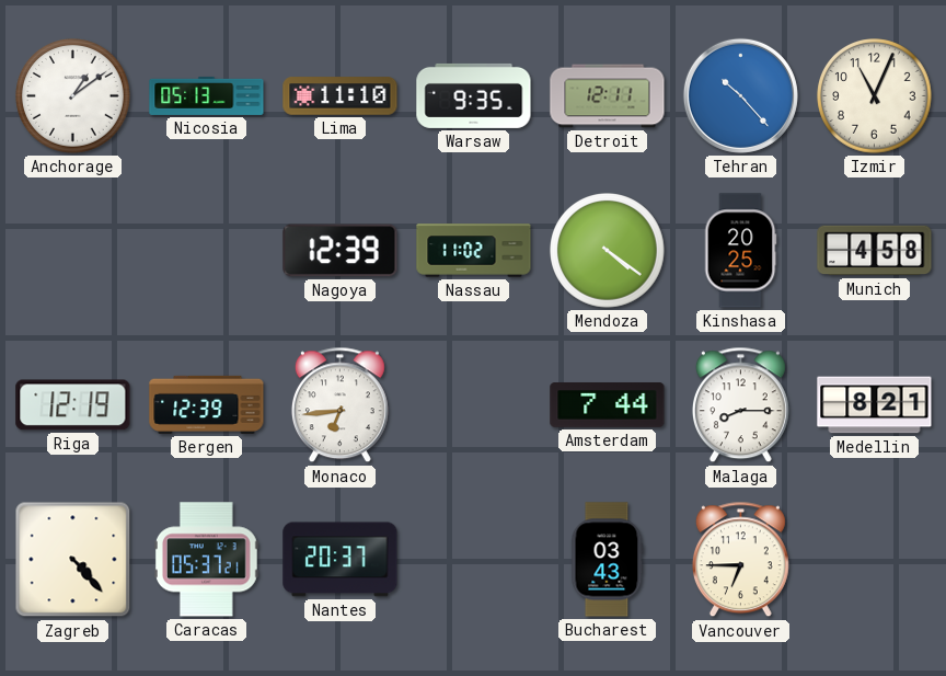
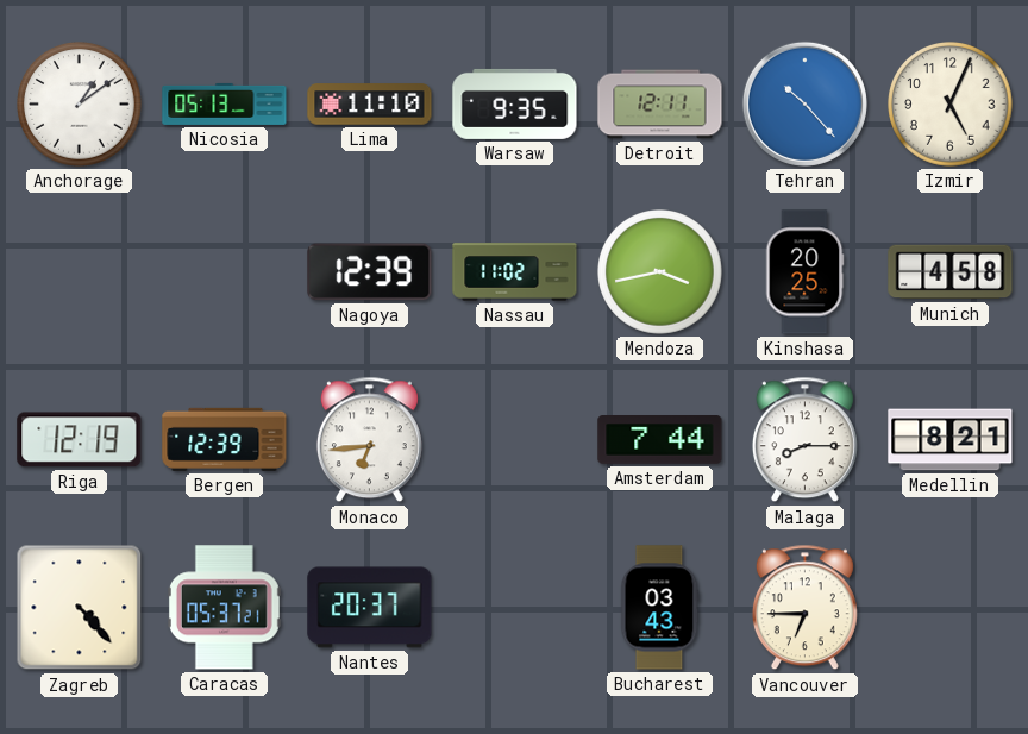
Izmir: 11:04 -> 5:04 (951, 105)
Mendoza: 4:21 -> 3:43 (660, 272)
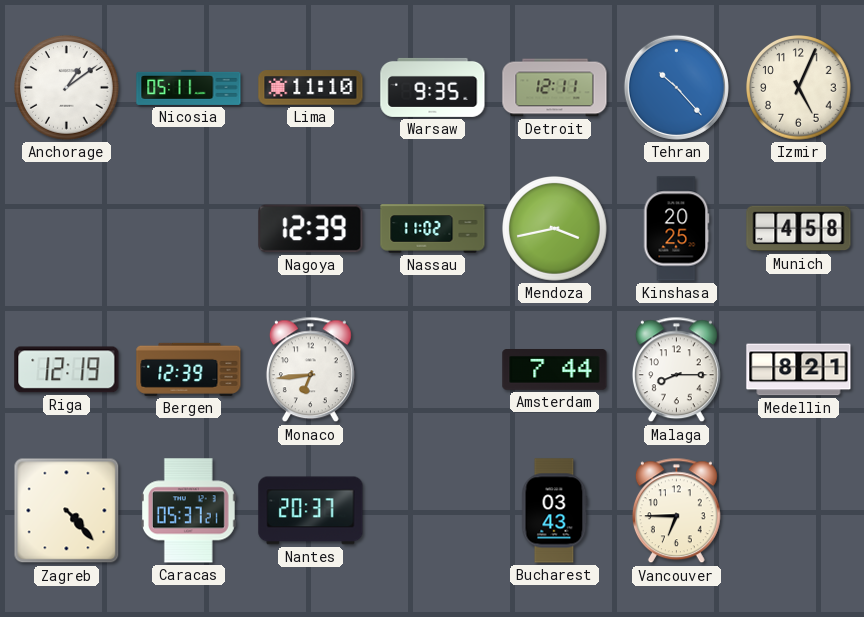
Nicosia: 05:13 -> 05:11 (189, 87)
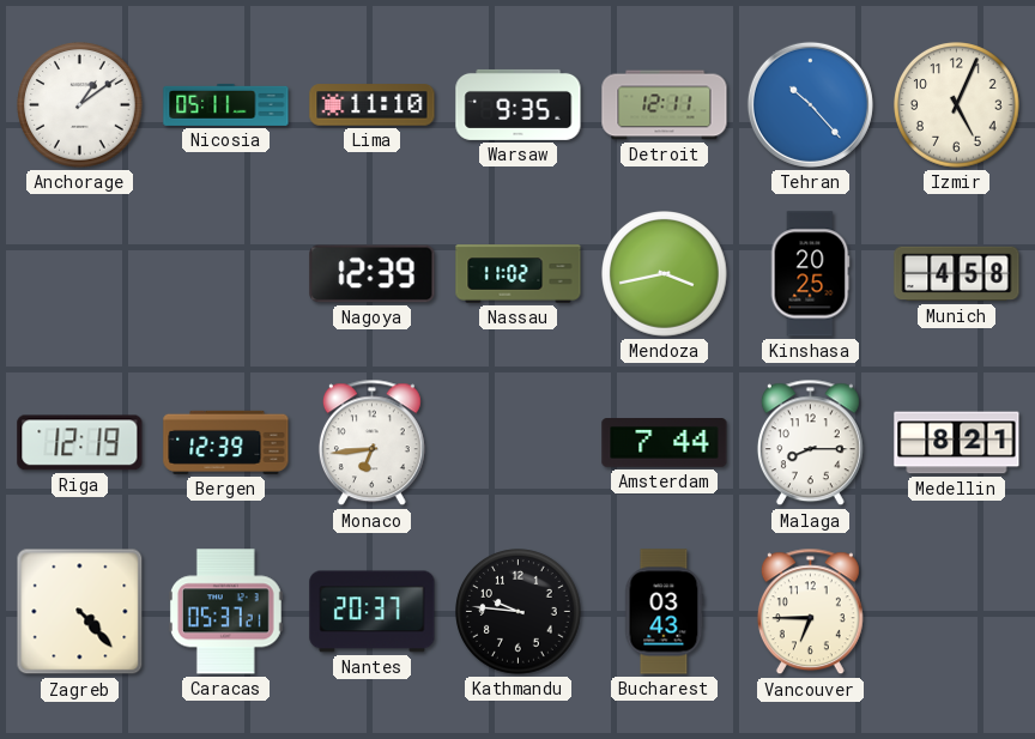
Kathmandu: none -> 9:46 (519, 612)
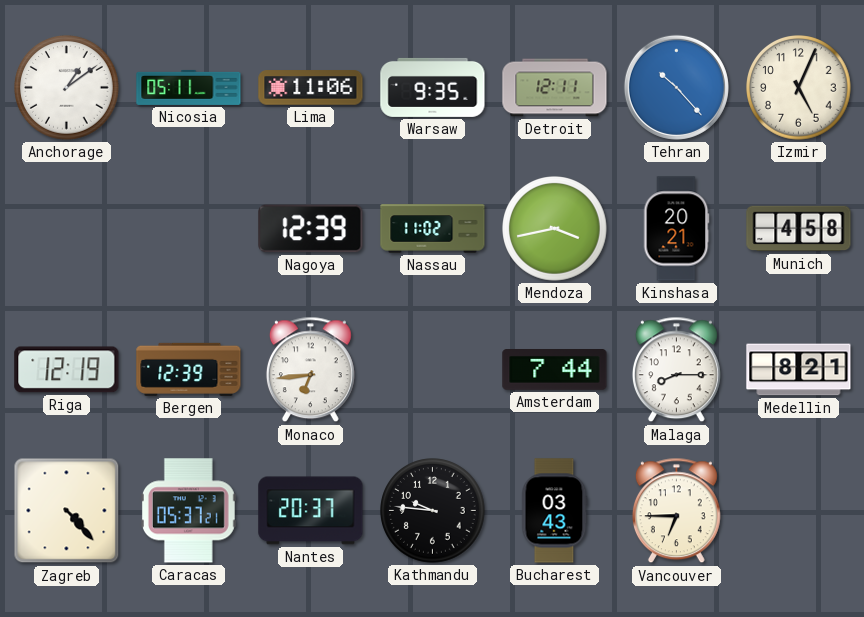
Lima: 11:10 -> 11:06 (311, 88)
Kinshasa: 20:25 -> 20:21 (676, 229)
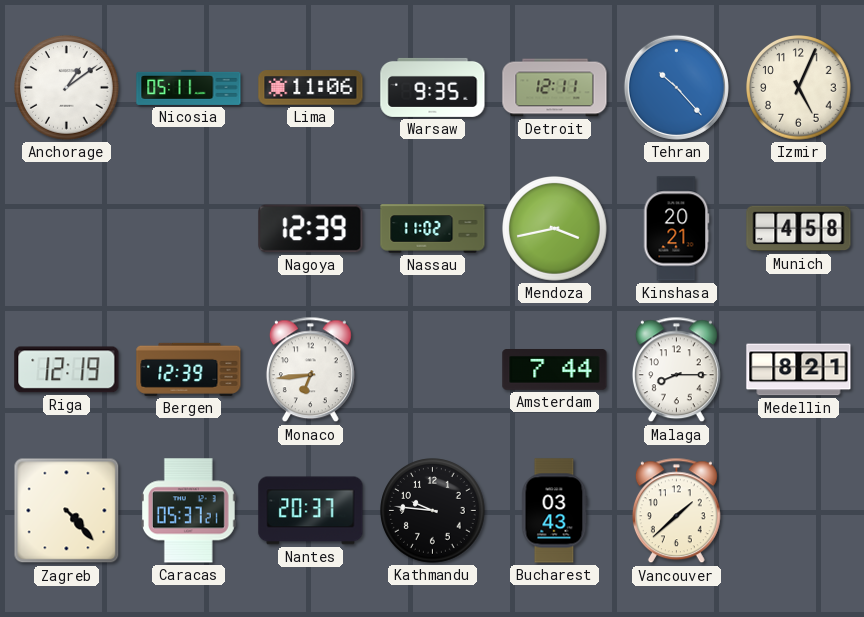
Vancouver: 6:45 -> 1:38 (676, 511)
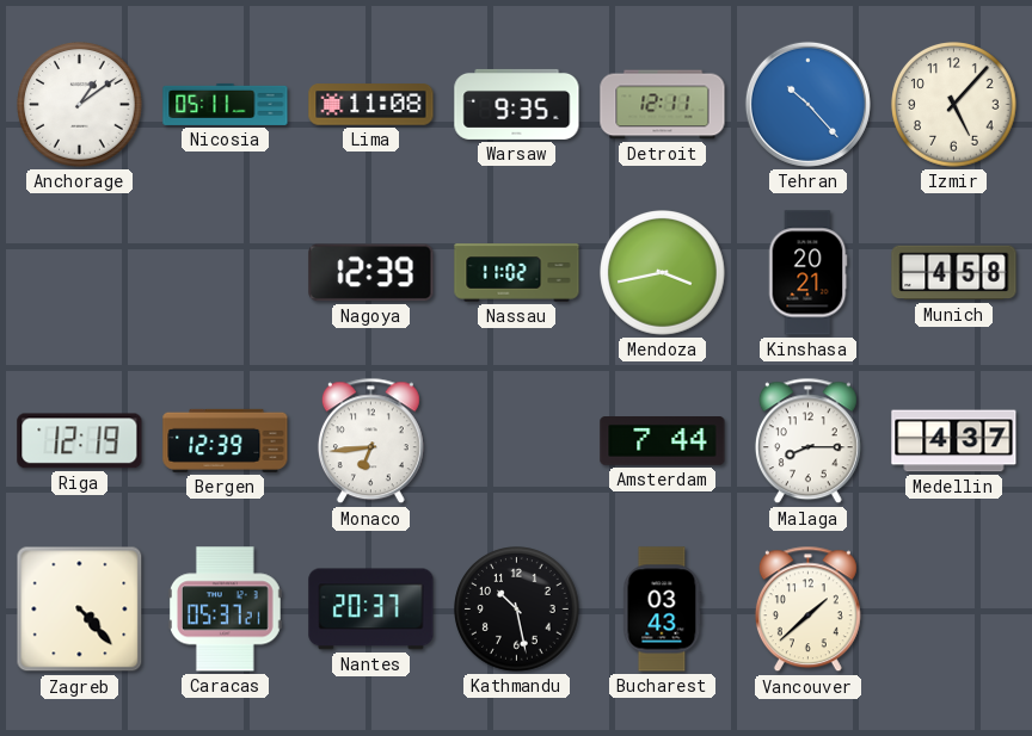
Lima: 11:06 -> 11:08 (371, 105)
Izmir: 5:04 -> 5:07 (954, 105)
Medellin: 8:21 -> 4:37 (954, 441)
Kathmandu: 9:46 -> 10:28 (517, 610)
